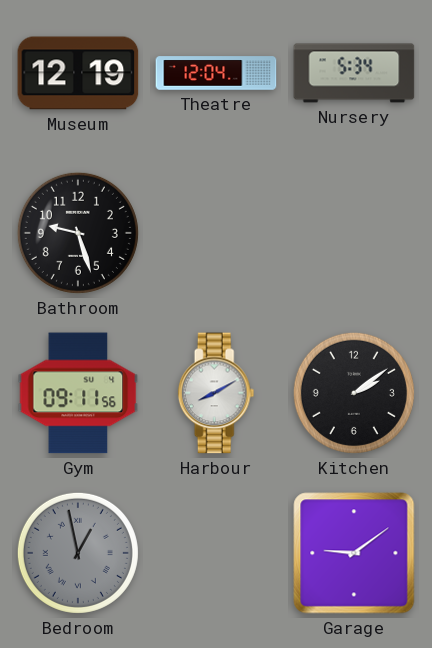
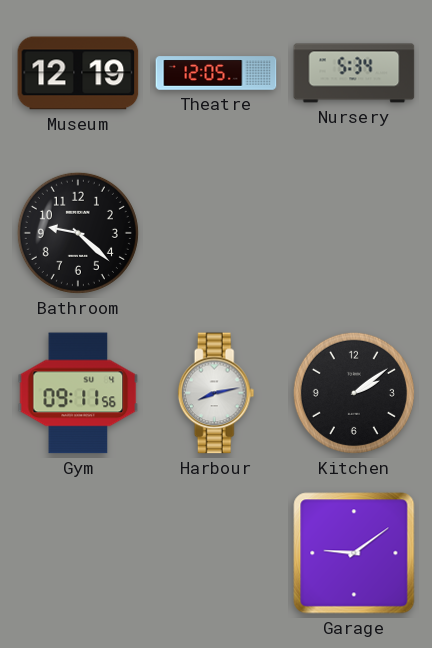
Theatre: 12:04 -> 12:05 (216, 73)
Bathroom: 9:27 -> 9:22 (78, 233)
Harbour: 8:10 -> 8:13 (216, 393)
Bedroom: 12:58 -> none (78, 553)
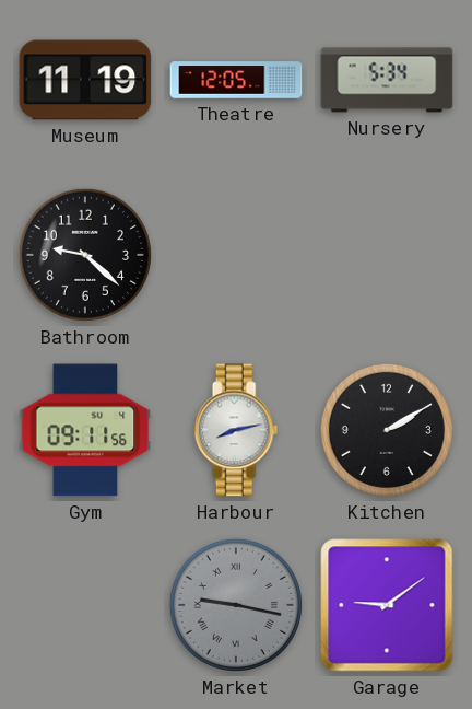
Museum: 12:19 -> 11:19 (85, 80)
Kitchen: 2:09 -> 2:10 (387, 430)
Market: none -> 9:17 (236, 605)
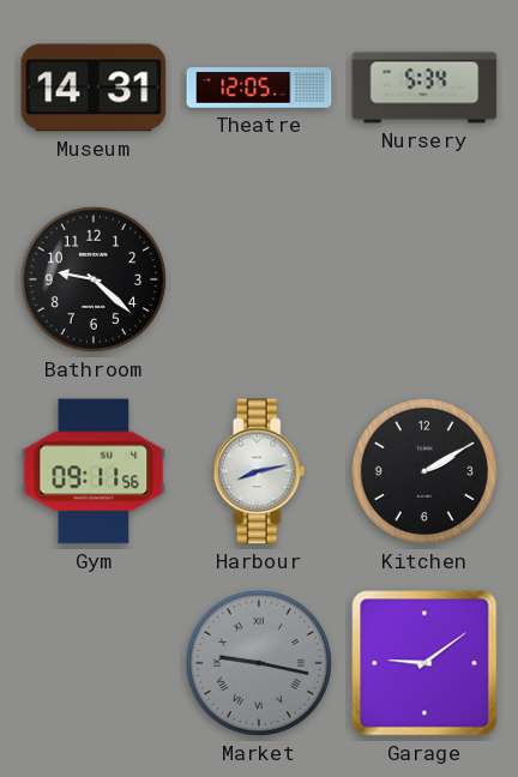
Museum: 11:19 -> 14:31 (94, 88)
